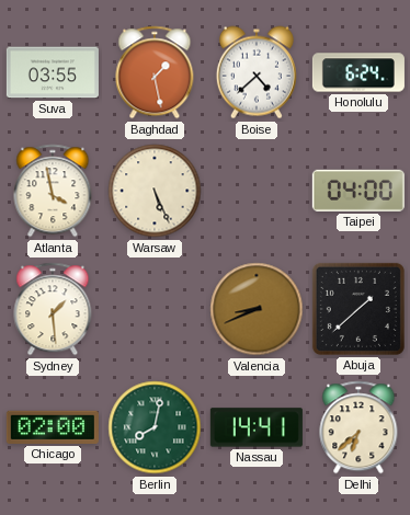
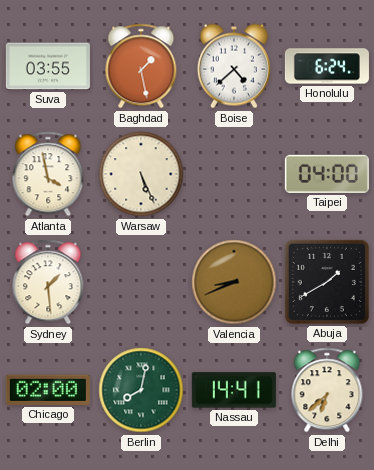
Abuja: 1:38 -> 1:40 (327, 282)
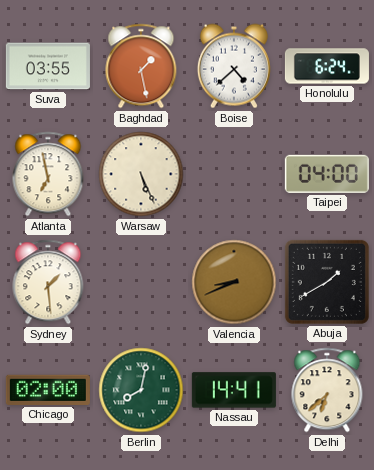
Atlanta: 3:58 -> 6:58 (48, 174)
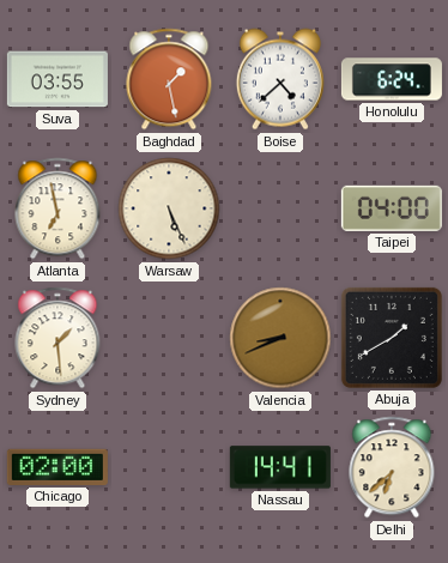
Berlin: 8:02 -> none (141, 390)
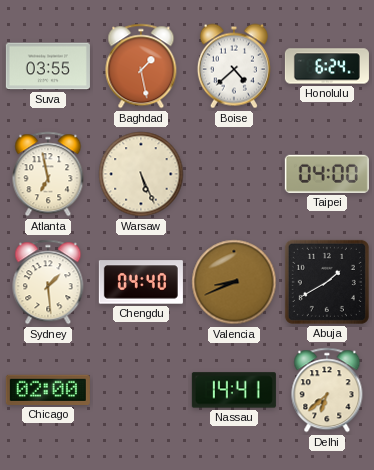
Chengdu: none -> 04:40 (141, 282)
